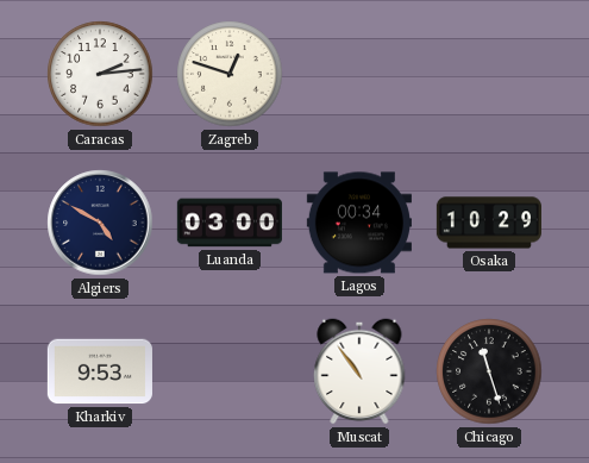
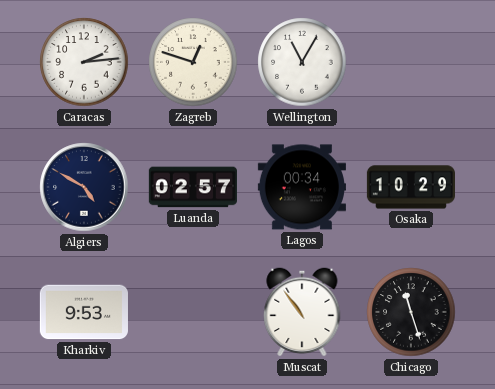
Wellington: none -> 11:05 (302, 62)
Luanda: 03:00 -> 02:57 (193, 187)
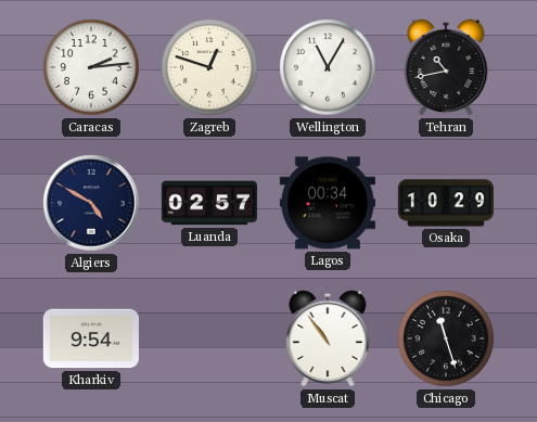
Tehran: none -> 10:43 (446, 67)
Kharkiv: 9:53 -> 9:54 (91, 338)
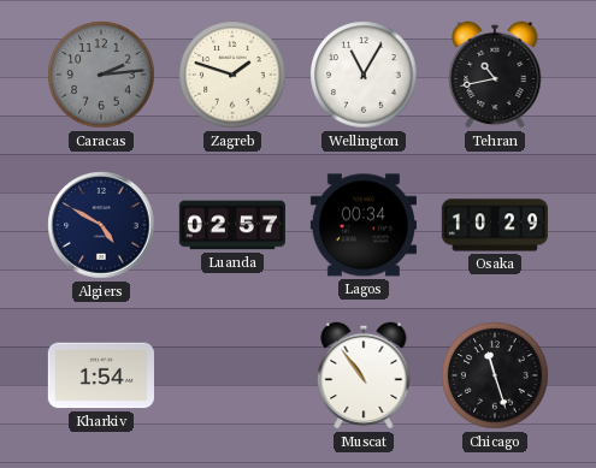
Caracas dial: white -> grey (101, 75)
Zagreb: 12:48 -> 1:48 (232, 75)
Kharkiv: 9:54 -> 1:54 (101, 375)
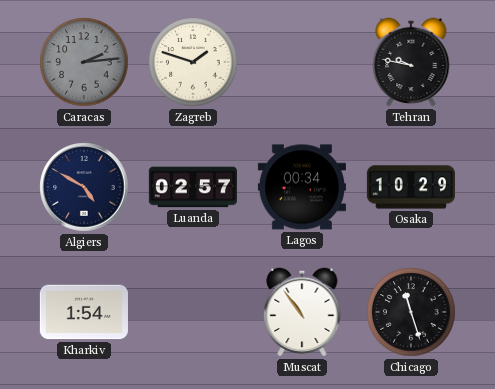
Wellington: 11:05 -> none (364, 75)
Tehran: 10:43 -> 9:47 (411, 62)
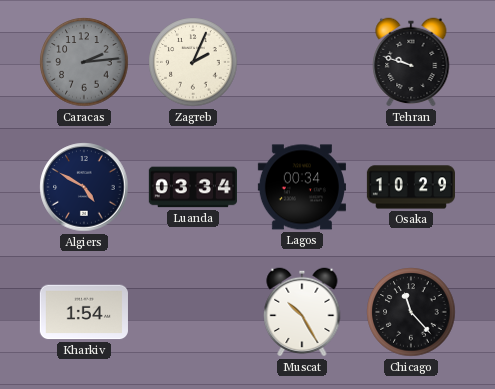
Zagreb: 1:48 -> 2:04 (193, 62)
Tehran: 9:47 -> 9:48 (411, 62)
Luanda: 02:57 -> 03:34 (193, 187)
Muscat: 10:54 -> 10:25 (302, 312)
Chicago: 11:27 -> 11:23 (411, 312)
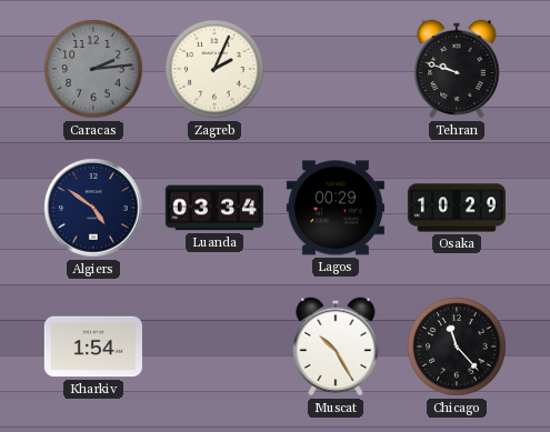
Algiers: 4:50 -> 4:51 (93, 208)
Lagos: 00:34 -> 00:29 (336, 208)
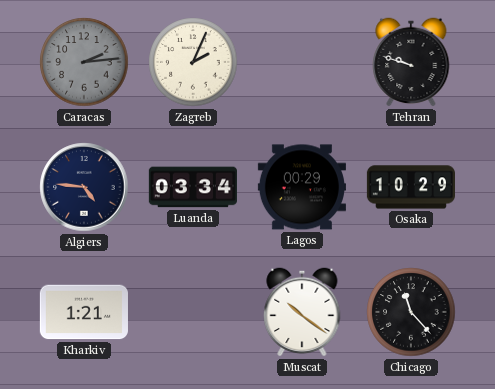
Algiers: 4:51 -> 4:46 (84, 187)
Kharkiv: 1:54 -> 1:21 (84, 312)
Muscat: 10:25 -> 10:21 (302, 312)
